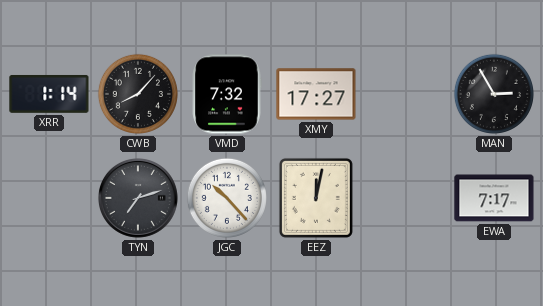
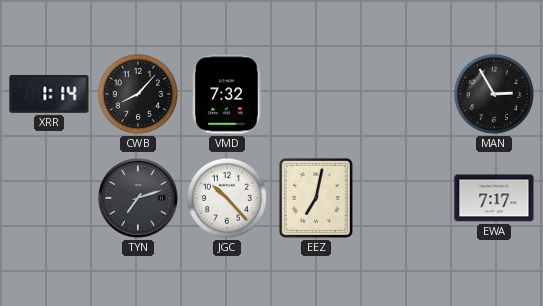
XMY: 17:27 -> none (316, 94)
EEZ: 12:02 -> 7:02 (316, 198)
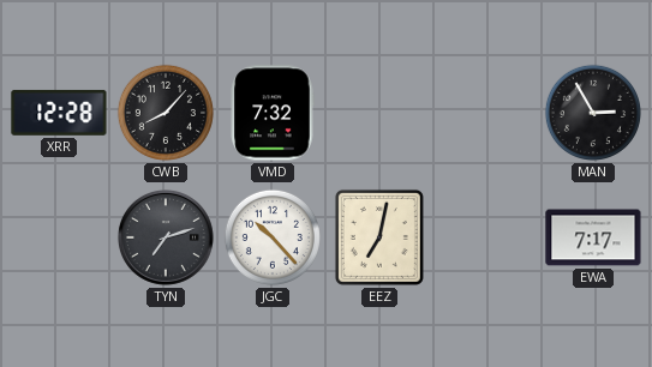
XRR: 1:14 -> 12:28 (59, 113)
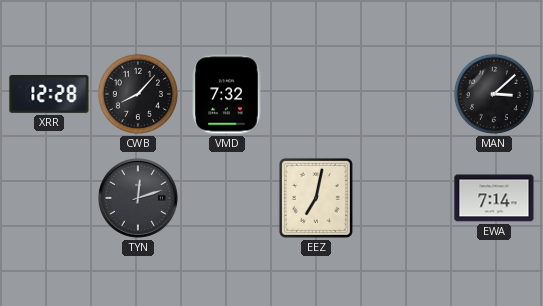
MAN: 2:55 -> 3:08 (494, 94)
TYN: 7:12 -> 12:12 (138, 198)
JGC: 10:23 -> none (273, 237)
EWA: 7:17 -> 7:14 (494, 198)
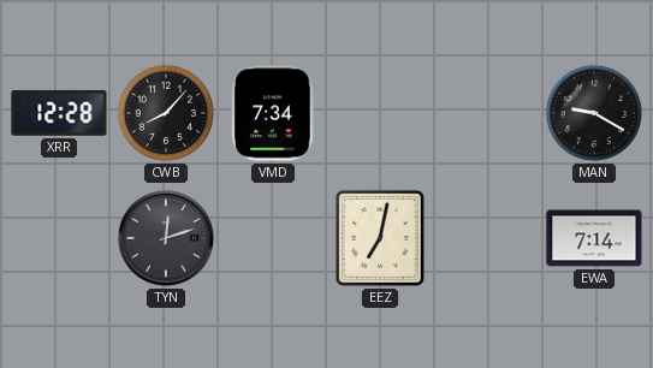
VMD: 7:32 -> 7:34 (273, 113)
MAN: 3:08 -> 9:20 (594, 113)
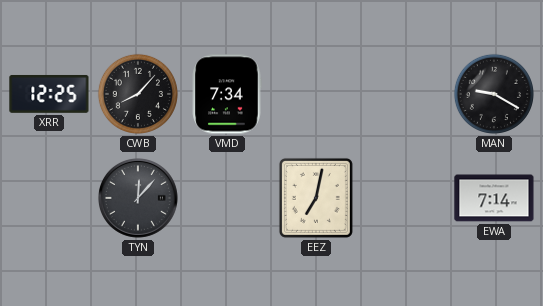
XRR: 12:28 -> 12:25 (49, 94)
TYN: 12:12 -> 12:07 (138, 198)
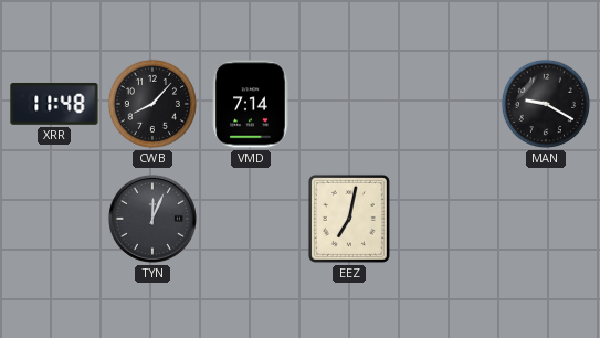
XRR: 12:25 -> 11:48 (54, 104)
VMD: 7:34 -> 7:14 (251, 104)
TYN: 12:07 -> 12:04 (152, 219)
EWA: 7:14 -> none (494, 198)
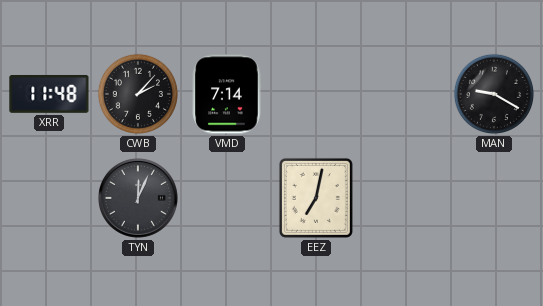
CWB: 8:07 -> 2:07 (138, 94)
